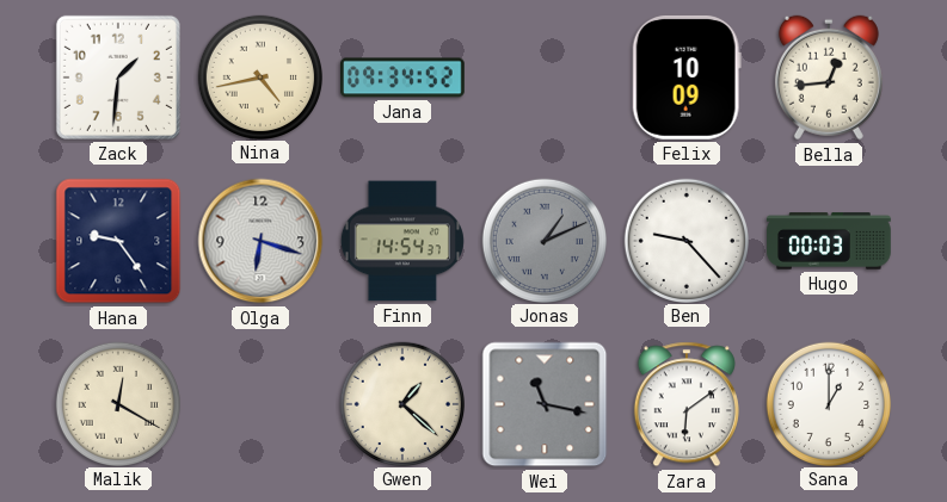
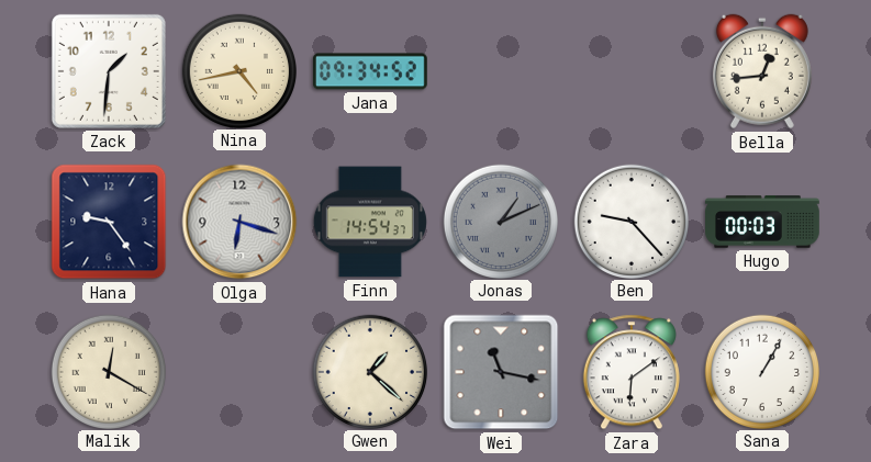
Felix: 10:09 -> none (687, 78)
Sana: 1:00 -> 1:05 (761, 371)
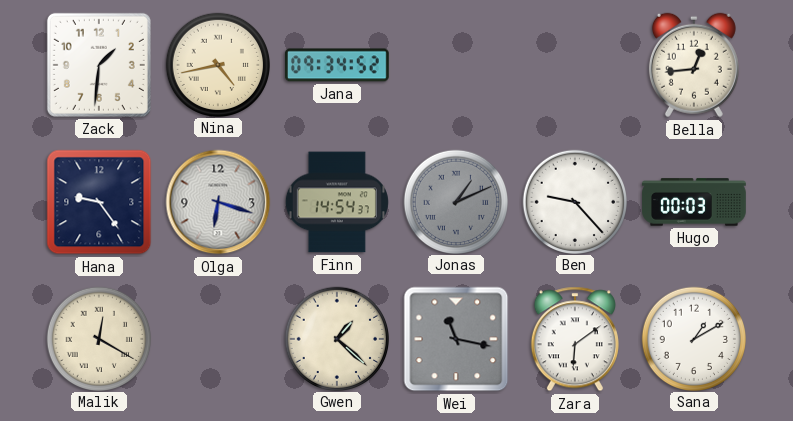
Sana: 1:05 -> 1:10 (693, 338)
